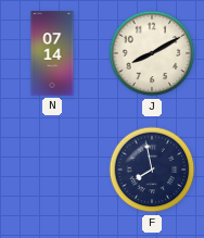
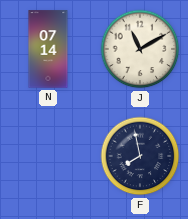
J: 8:10 -> 11:10 (140, 49)
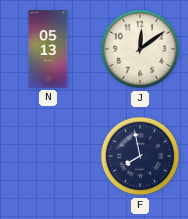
N: 07:14 -> 05:13 (48, 49)
J: 11:10 -> 12:09 (140, 49)
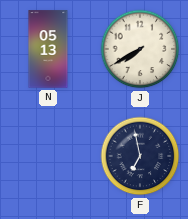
J: 12:09 -> 7:40 (140, 49)
F: 7:58 -> 6:58 (140, 156)
